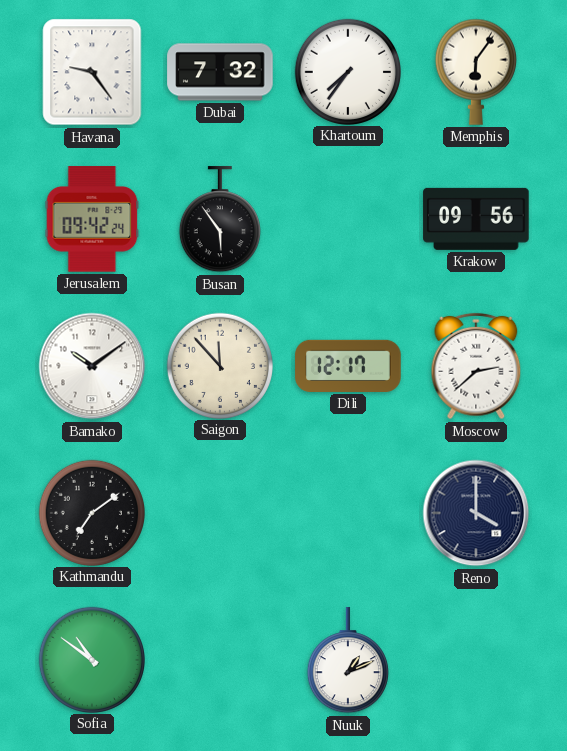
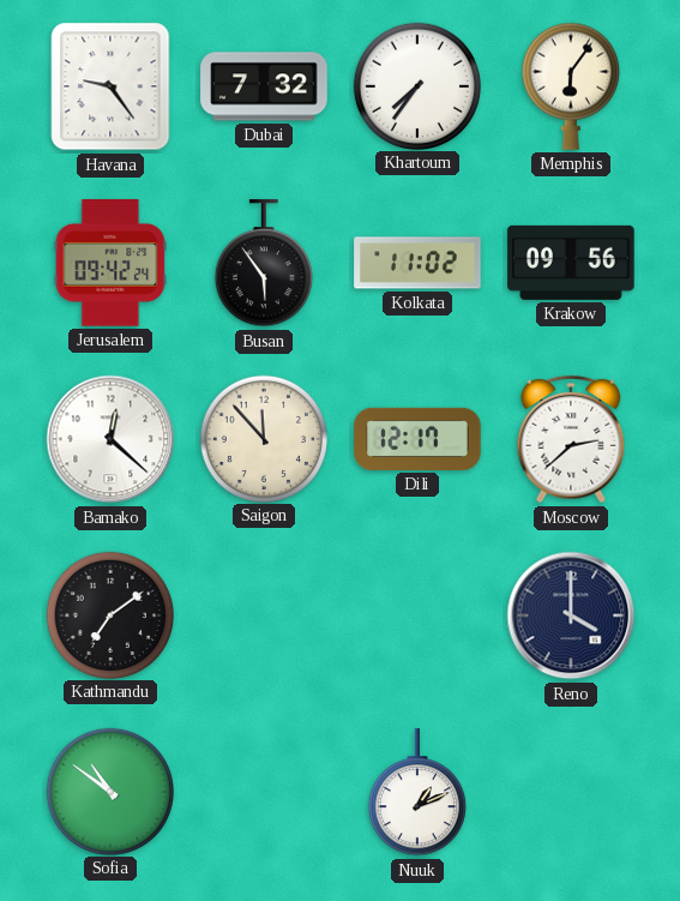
Kolkata: none -> 11:02 (417, 263)
Bamako: 10:09 -> 12:22 (110, 439)
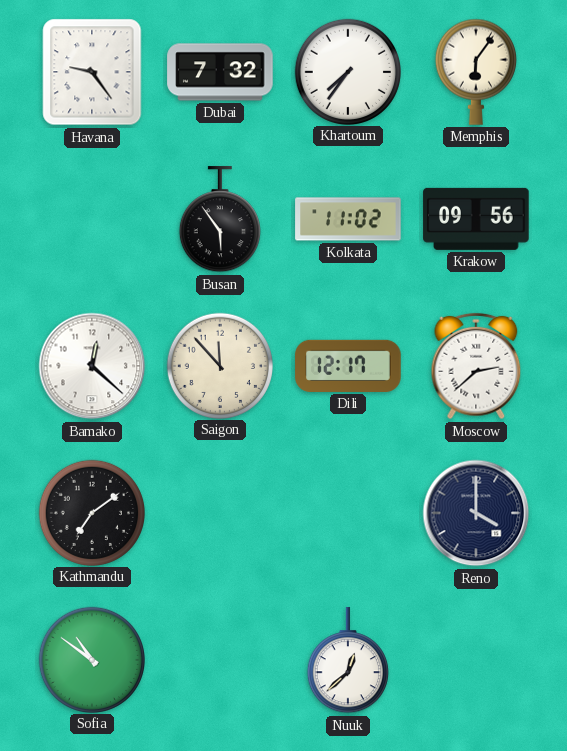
Jerusalem: 09:42 -> none (110, 263)
Nuuk: 1:11 -> 12:38 (348, 661)
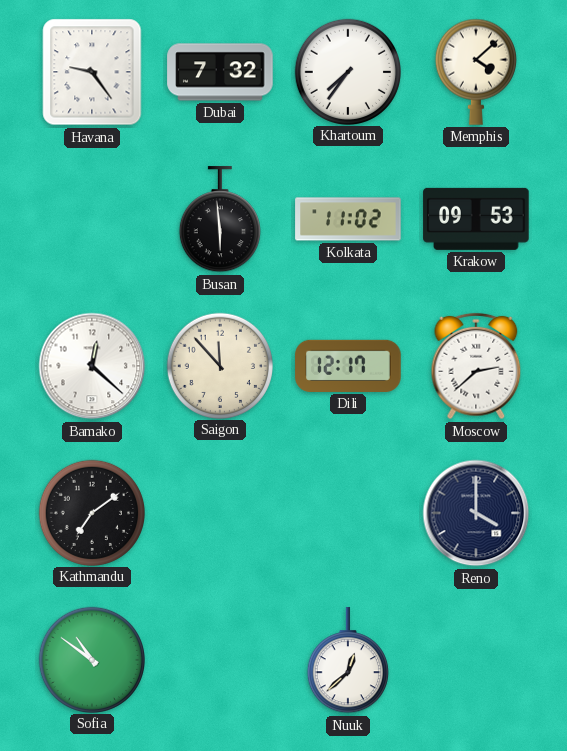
Memphis: 6:06 -> 4:08 (476, 72)
Busan: 5:54 -> 5:59 (220, 220)
Krakow: 09:56 -> 09:53 (476, 219)
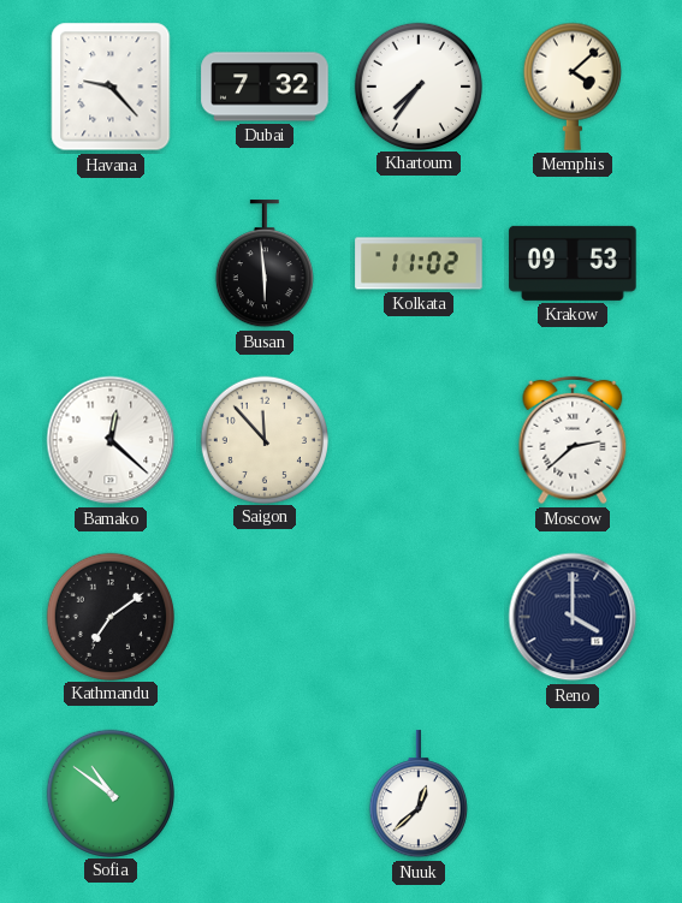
Havana: 9:24 -> 9:23 (111, 87)
Dili: 12:17 -> none (348, 366)
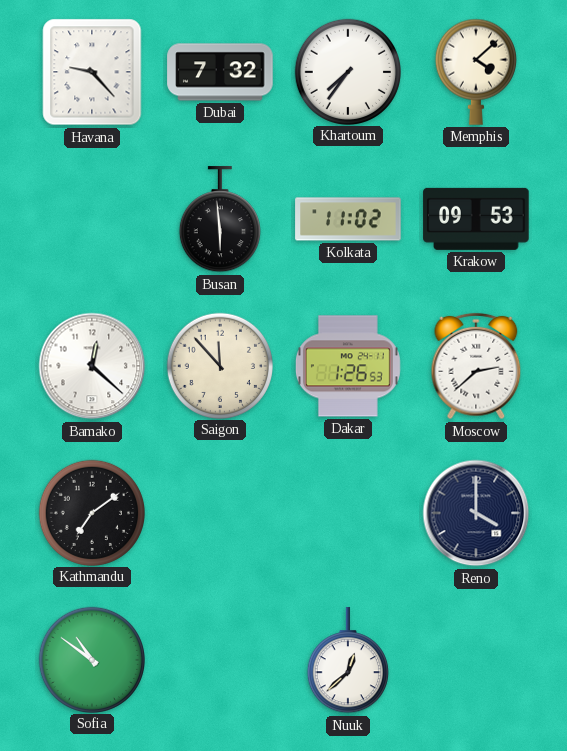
Dakar: none -> 1:26 (348, 366)
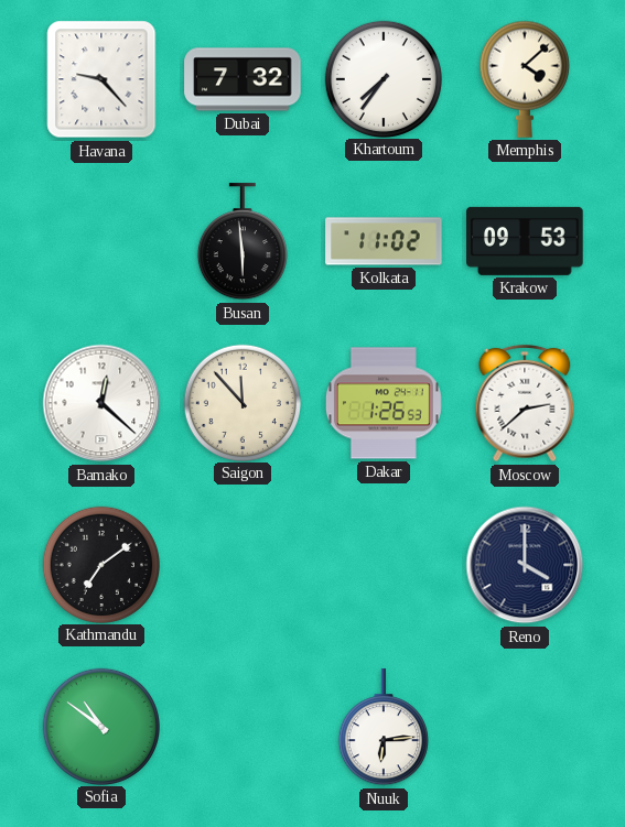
Nuuk: 12:38 -> 6:14 (384, 728)
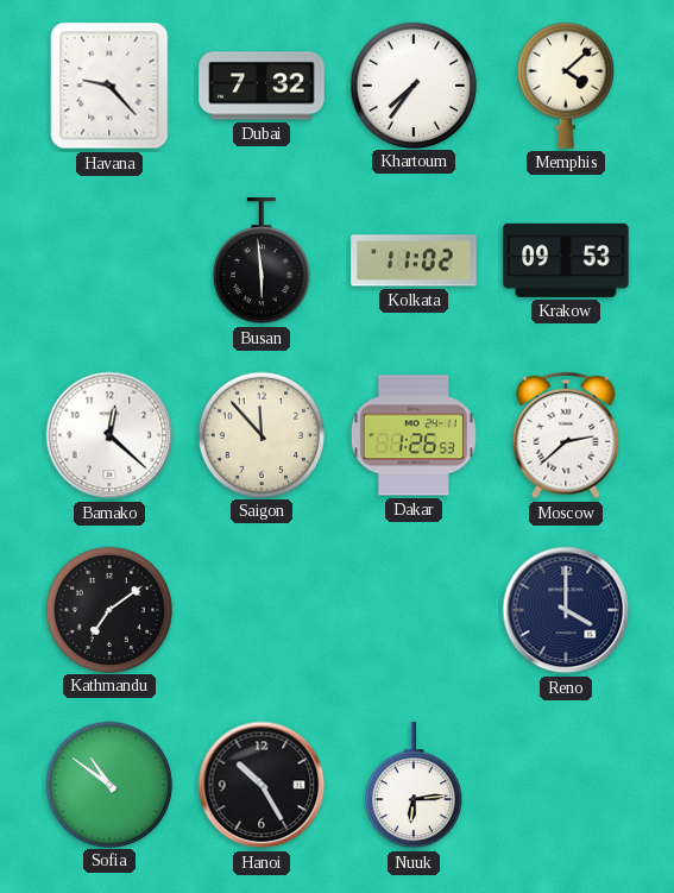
Hanoi: none -> 10:25 (262, 785)
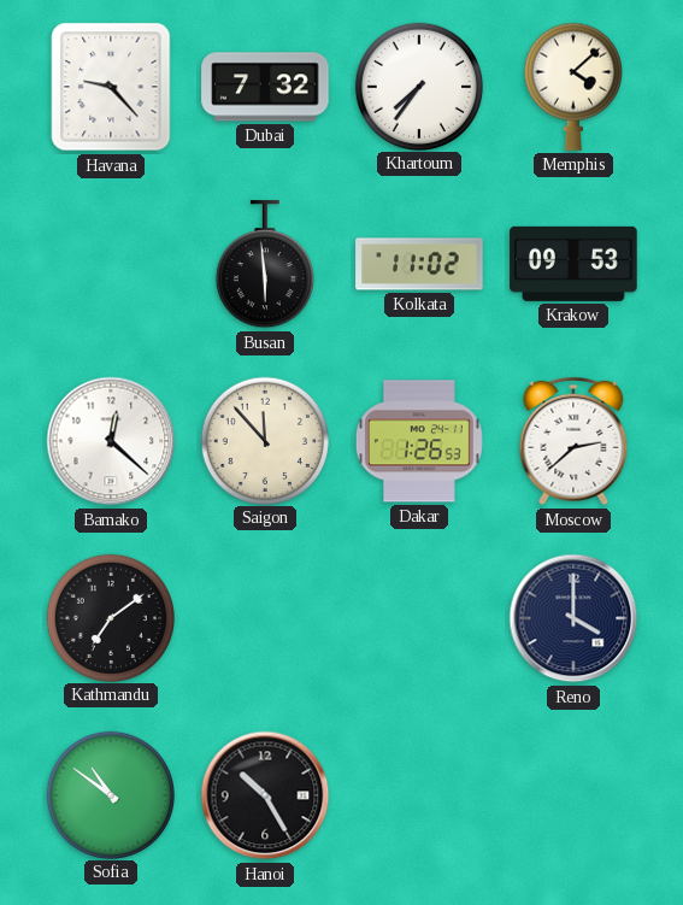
Nuuk: 6:14 -> none (414, 786)
